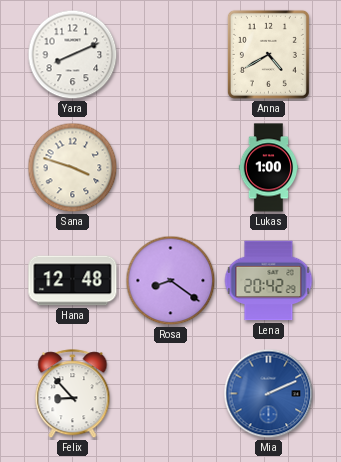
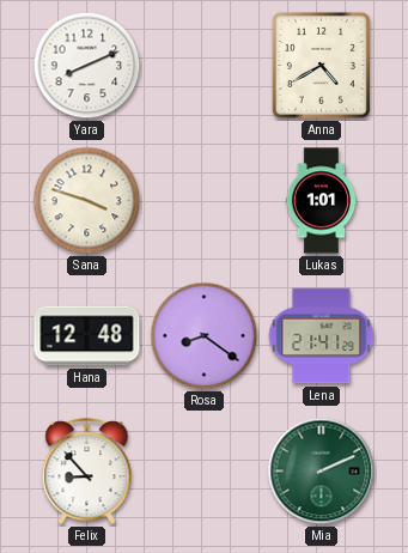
Lukas: 1:00 -> 1:01 (322, 201)
Lena: 20:42 -> 21:41 (322, 336)
Mia dial: blue -> green (322, 472)
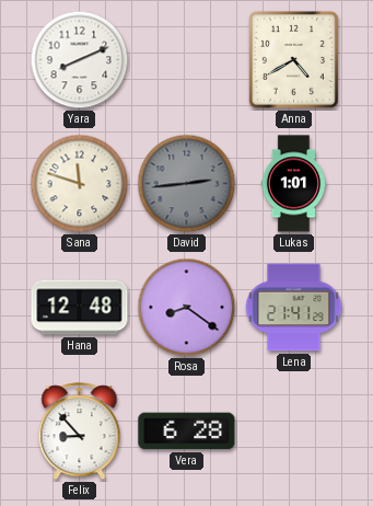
Sana: 3:48 -> 11:48 (80, 184)
David: none -> 2:44 (187, 184)
Vera: none -> 6:28 (187, 432)
Mia: 2:11 -> none (322, 472)
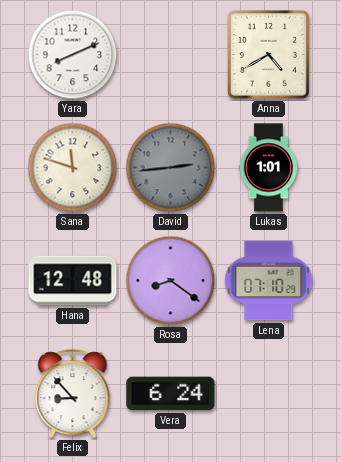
Lena: 21:41 -> 07:10 (269, 281)
Vera: 6:28 -> 6:24 (171, 394)
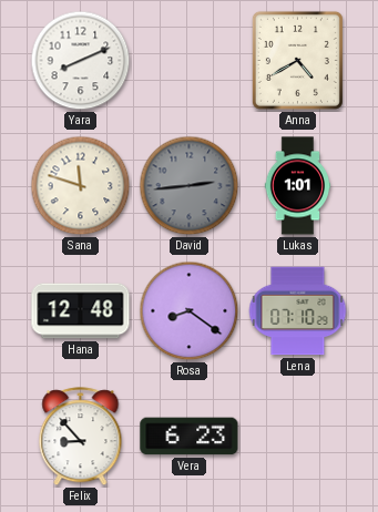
Vera: 6:24 -> 6:23 (190, 437)
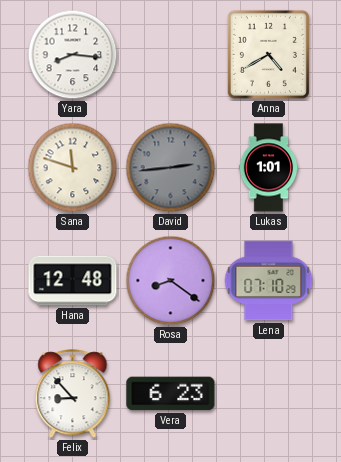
Yara: 8:11 -> 8:16 (73, 55)
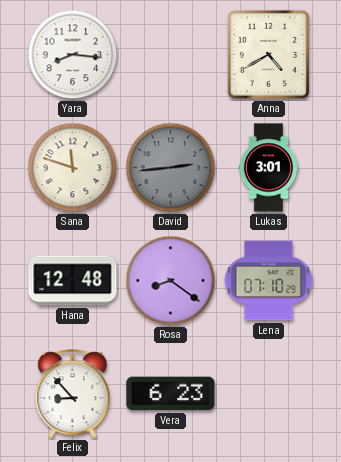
Lukas: 1:01 -> 3:01 (269, 168)
